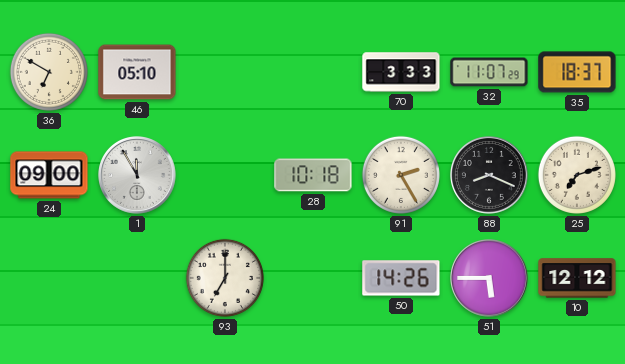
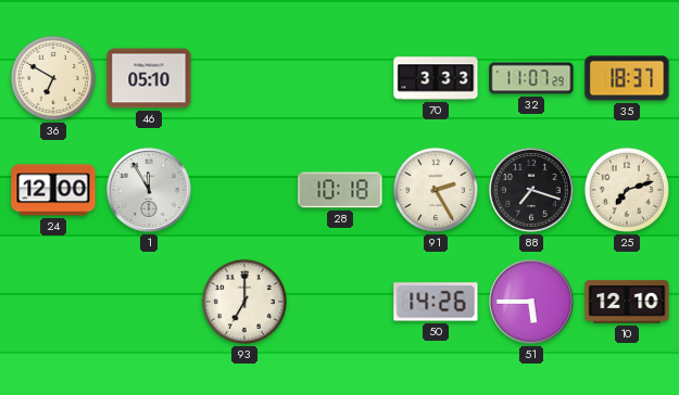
24: 09:00 -> 12:00 (53, 190)
88: 8:19 -> 7:18 (532, 191)
10: 12:12 -> 12:10 (627, 302)
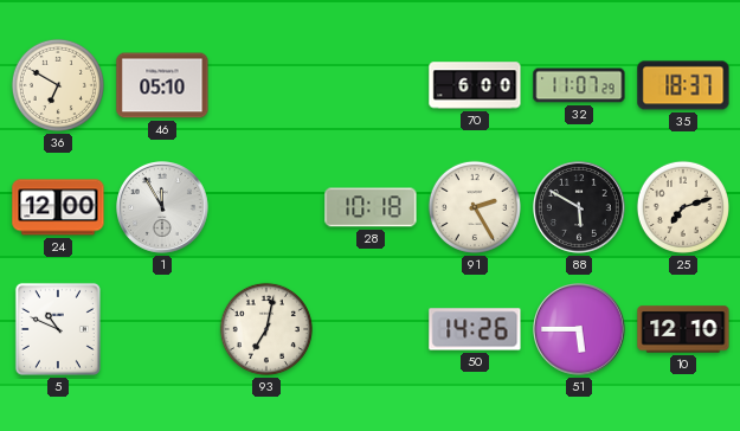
70: 3:33 -> 6:00 (475, 85)
88: 7:18 -> 5:50 (580, 208)
5: none -> 10:49 (58, 329)
93: 7:00 -> 7:02 (266, 329)
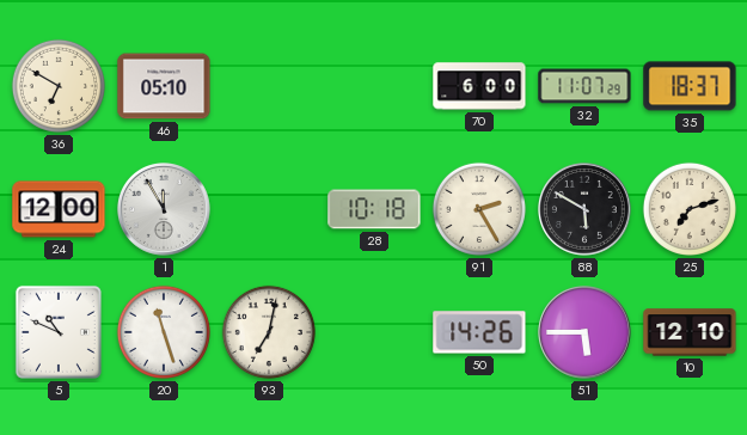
20: none -> 11:27 (164, 332)
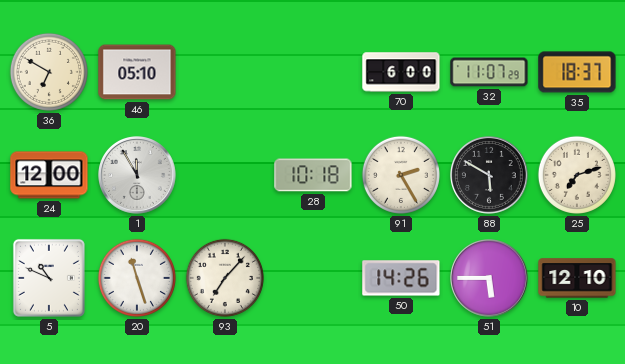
93: 7:02 -> 7:07 (225, 278)
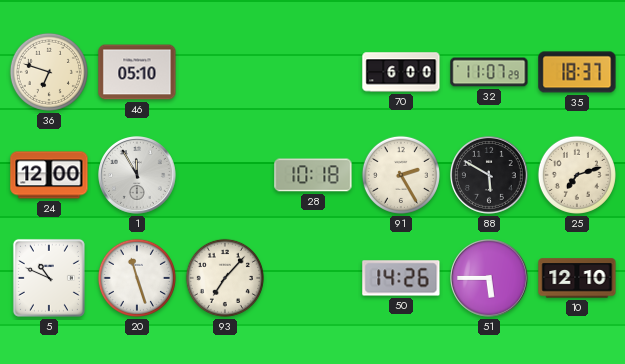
36: 6:50 -> 6:48 (49, 72)
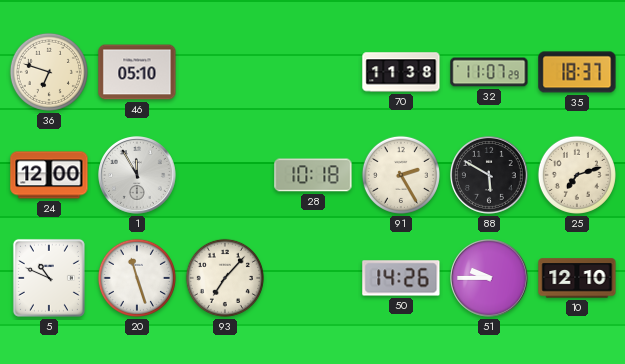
70: 6:00 -> 11:38 (401, 72)
51: 5:45 -> 9:45 (490, 279)
